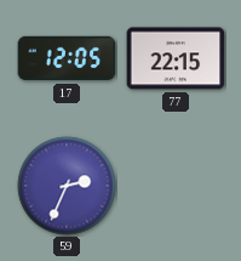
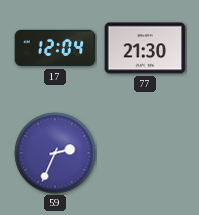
17: 12:05 -> 12:04 (55, 48)
77: 22:15 -> 21:30 (145, 48)
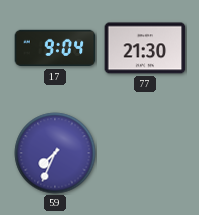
17: 12:04 -> 9:04 (55, 48)
59: 2:34 -> 7:34 (55, 153)
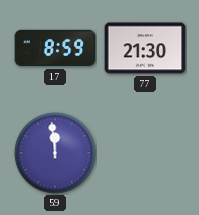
17: 9:04 -> 8:59 (55, 48)
59: 7:34 -> 11:59 (55, 153)
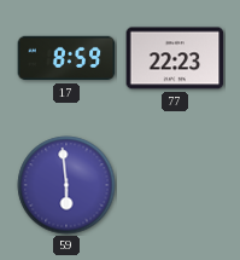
77: 21:30 -> 22:23 (175, 58)
59: 11:59 -> 5:59 (66, 185)
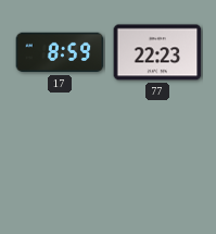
59: 5:59 -> none (66, 185)
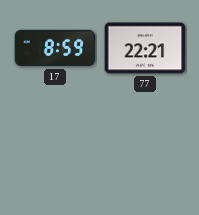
77: 22:23 -> 22:21 (145, 48)
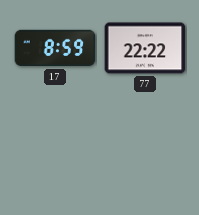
77: 22:21 -> 22:22 (145, 48)
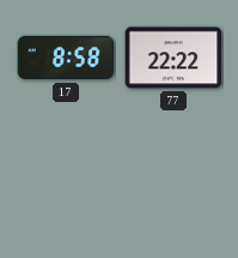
17: 8:59 -> 8:58 (66, 58)
